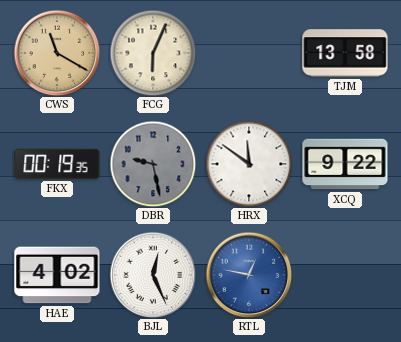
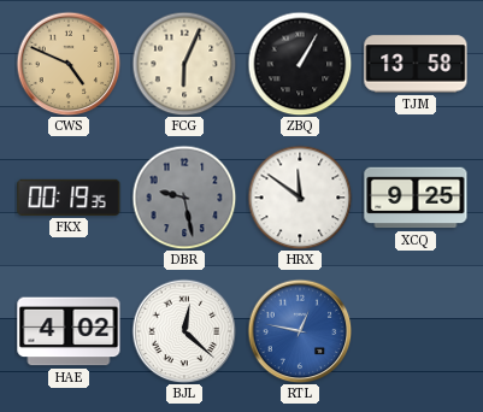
CWS: 11:20 -> 4:49 (69, 64)
ZBQ: none -> 1:05 (300, 64)
XCQ: 9:22 -> 9:25 (416, 198)
BJL: 12:26 -> 12:22 (184, 331)
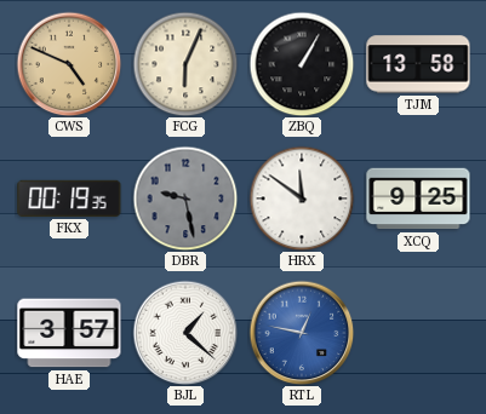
HAE: 4:02 -> 3:57 (69, 333)
BJL: 12:22 -> 1:22 (185, 333)
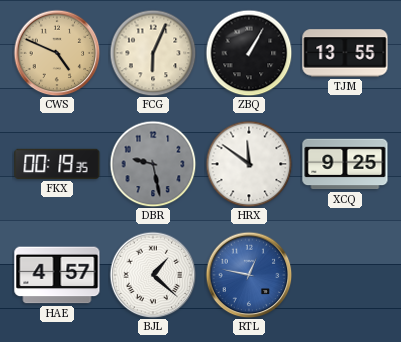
TJM: 13:58 -> 13:55 (345, 53)
HAE: 3:57 -> 4:57 (57, 275)
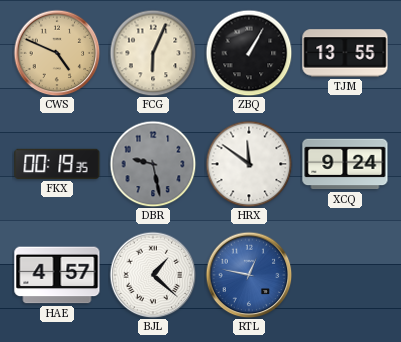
XCQ: 9:25 -> 9:24 (345, 164)
